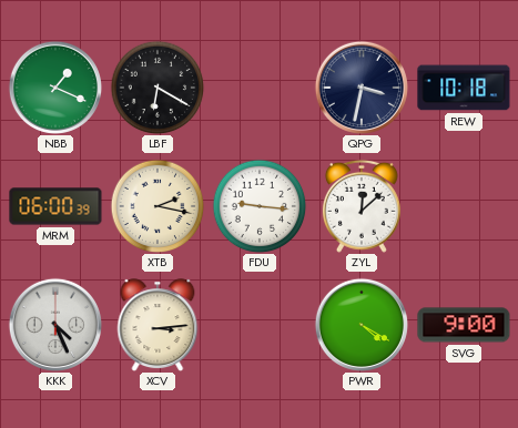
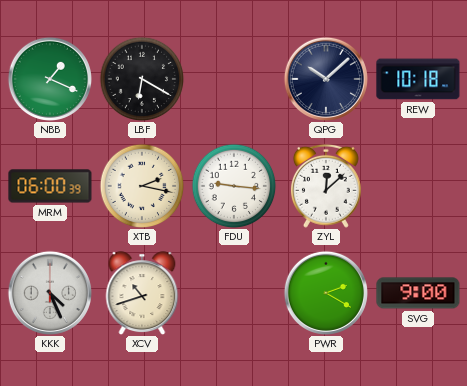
QPG: 3:32 -> 10:08 (326, 79)
XCV: 3:14 -> 10:42 (142, 293)
PWR: 4:20 -> 2:20 (326, 293)
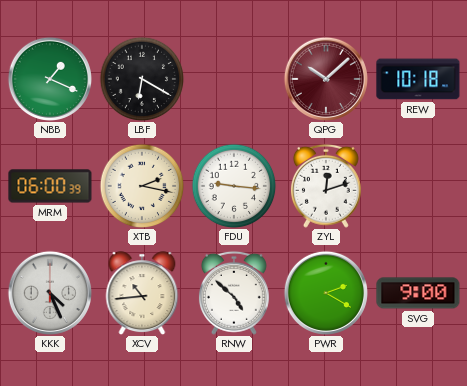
QPG dial: navy -> burgundy (326, 79)
ZYL: 12:08 -> 12:12 (326, 186)
XCV: 10:42 -> 10:44 (142, 293)
RNW: none -> 4:52 (234, 293)
